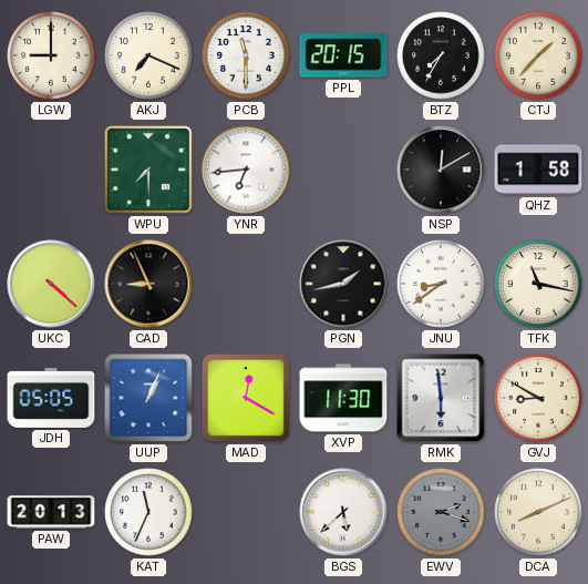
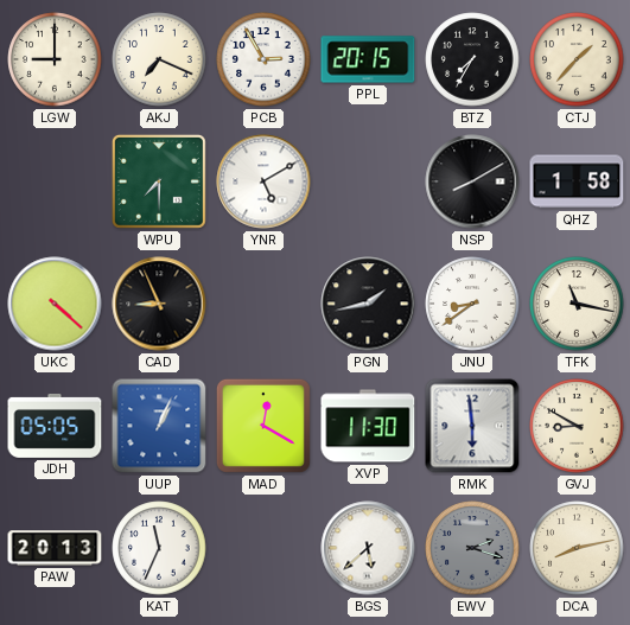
PCB: 11:30 -> 2:55 (263, 59)
YNR: 6:44 -> 5:10 (263, 181)
NSP: 12:10 -> 8:10 (472, 181)
DCA: 8:11 -> 8:13 (577, 548)
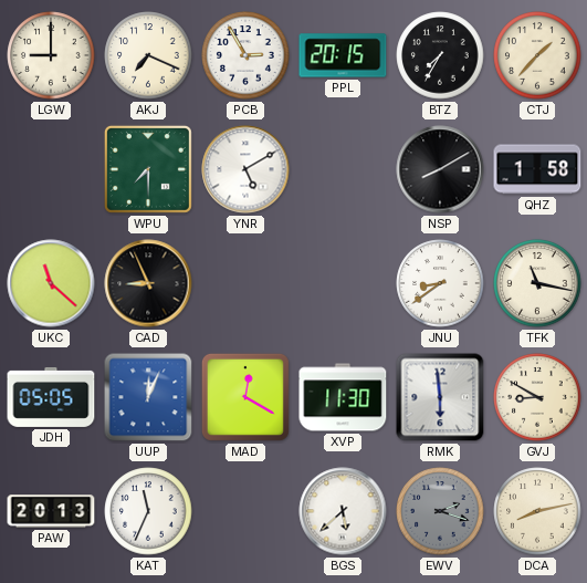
UKC: 4:22 -> 11:22 (51, 283)
PGN: 1:43 -> none (368, 304)
UUP: 1:04 -> 12:04 (148, 397)
